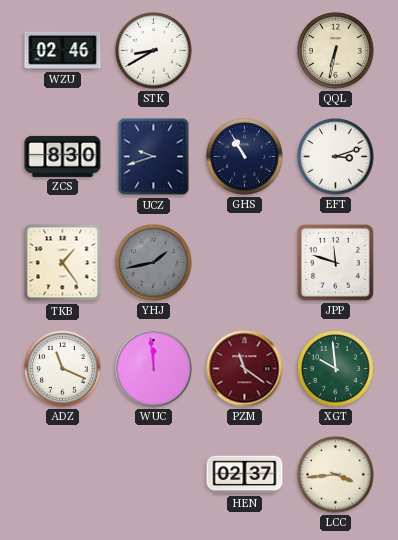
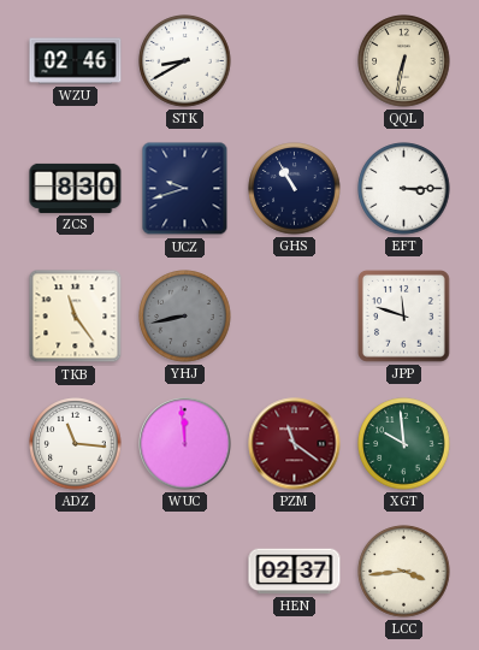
EFT: 3:12 -> 3:15 (404, 189)
TKB: 1:24 -> 11:24 (76, 317)
YHJ: 1:43 -> 8:43 (185, 317)
ADZ: 11:19 -> 11:16 (76, 444)
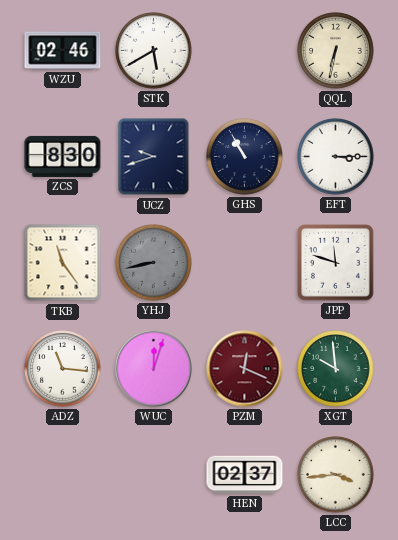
STK: 8:40 -> 5:40 (154, 51)
WUC: 11:59 -> 12:03 (154, 369)
PZM: 11:21 -> 12:19 (245, 369)
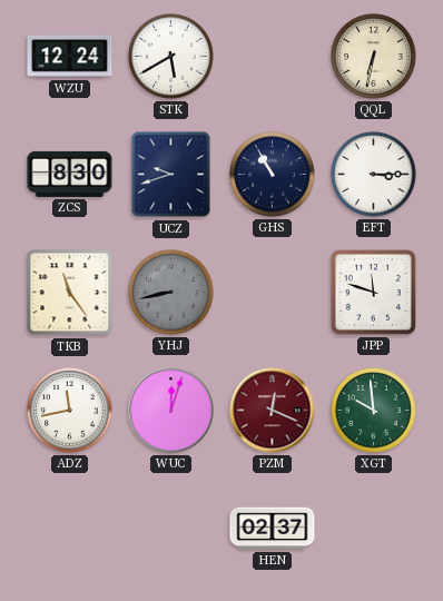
WZU: 02:46 -> 12:24 (70, 57)
ADZ: 11:16 -> 11:43 (70, 411)
LCC: 3:44 -> none (336, 475)
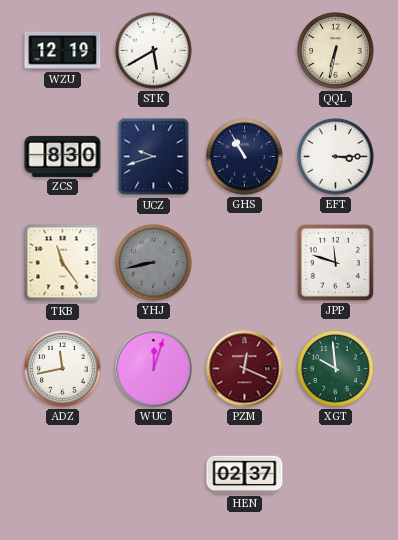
WZU: 12:24 -> 12:19 (63, 51)
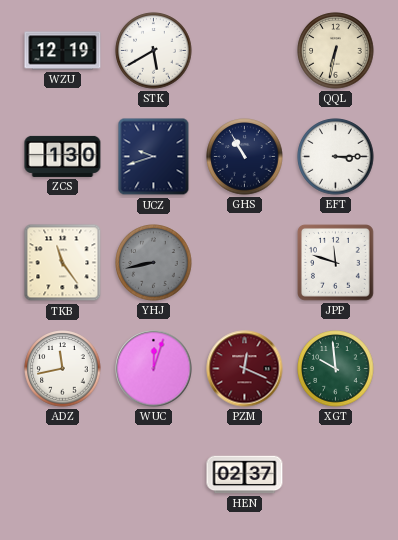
ZCS: 8:30 -> 1:30 (63, 156)
